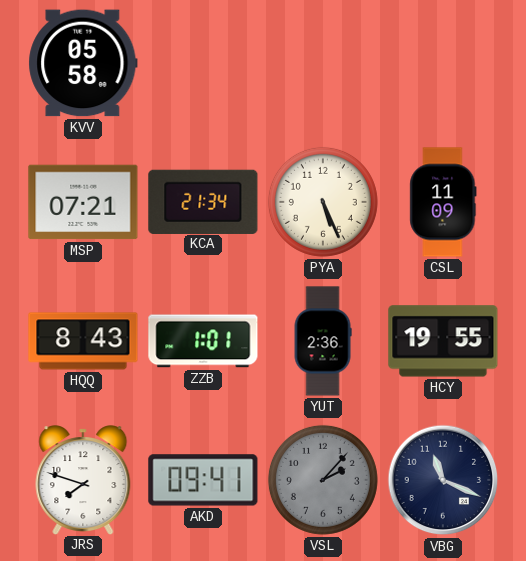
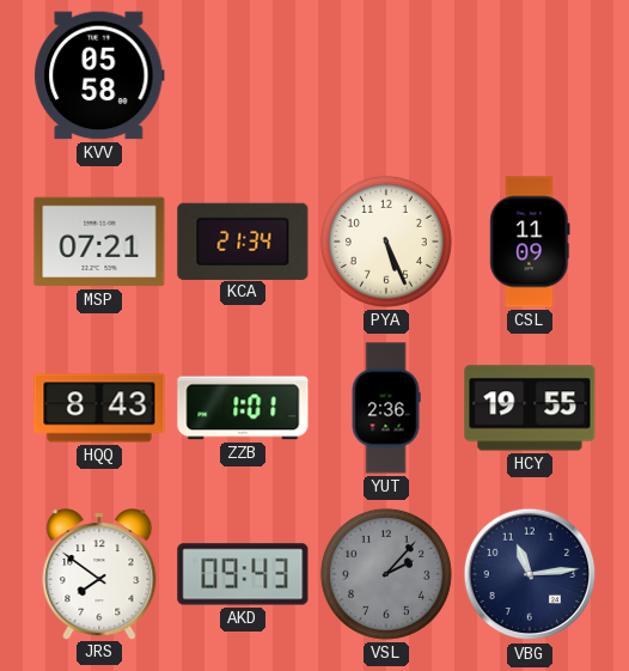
JRS: 7:48 -> 7:51 (99, 574)
AKD: 09:41 -> 09:43 (243, 574)
VBG: 11:19 -> 11:14 (530, 574)
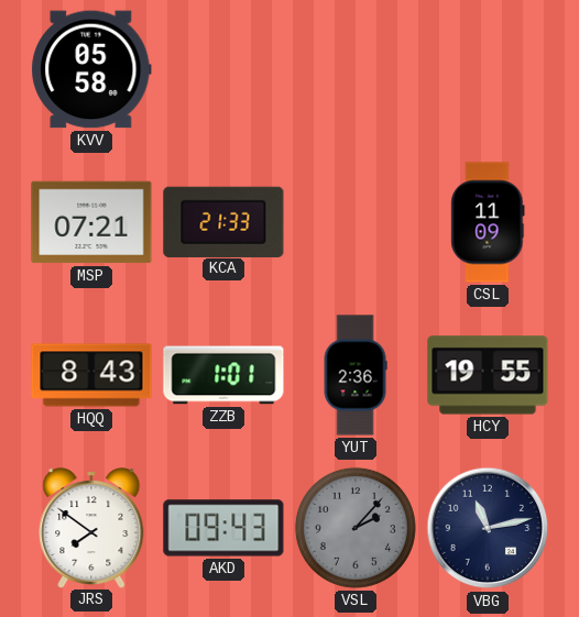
KCA: 21:34 -> 21:33 (223, 221)
PYA: 5:26 -> none (386, 242)
VBG: 11:14 -> 11:13 (488, 528)
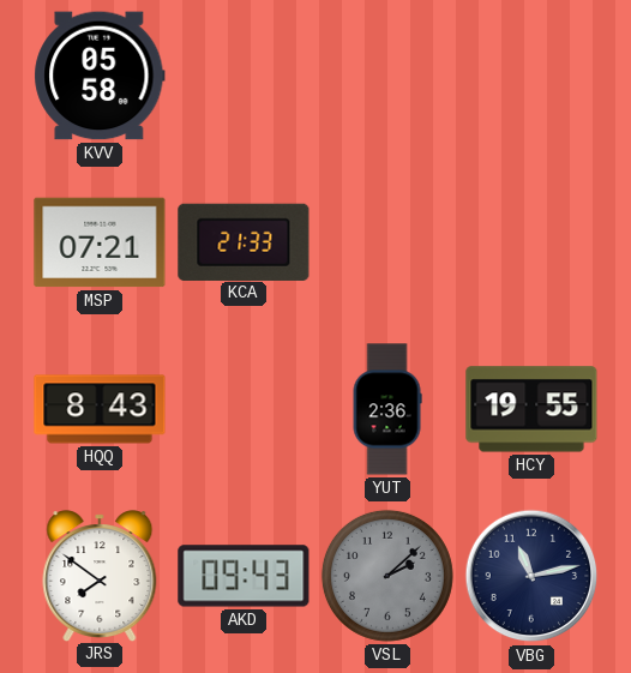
CSL: 11:09 -> none (488, 222)
ZZB: 1:01 -> none (223, 375)
VSL: 2:07 -> 2:08 (387, 576)
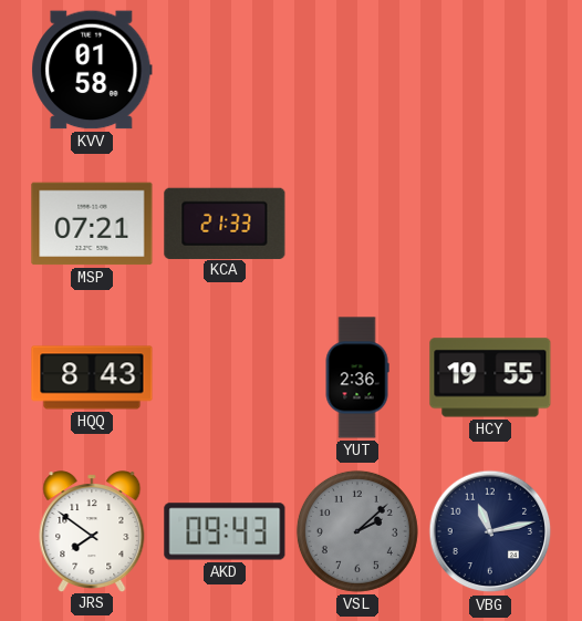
KVV: 05:58 -> 01:58 (92, 70)
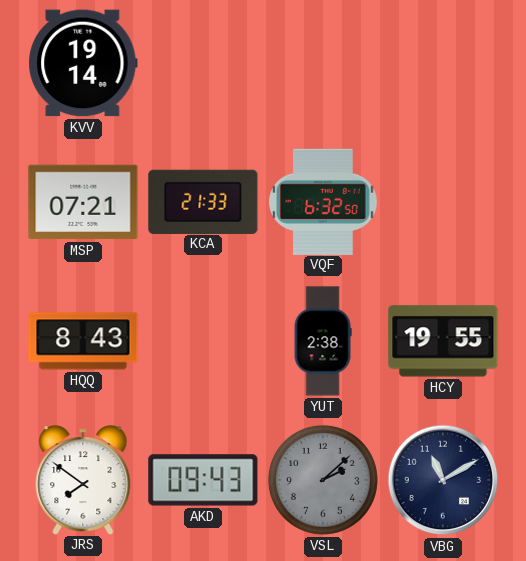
KVV: 01:58 -> 19:14 (83, 63)
VQF: none -> 6:32 (323, 201)
YUT: 2:36 -> 2:38 (323, 341)
VBG: 11:13 -> 11:10 (443, 480)
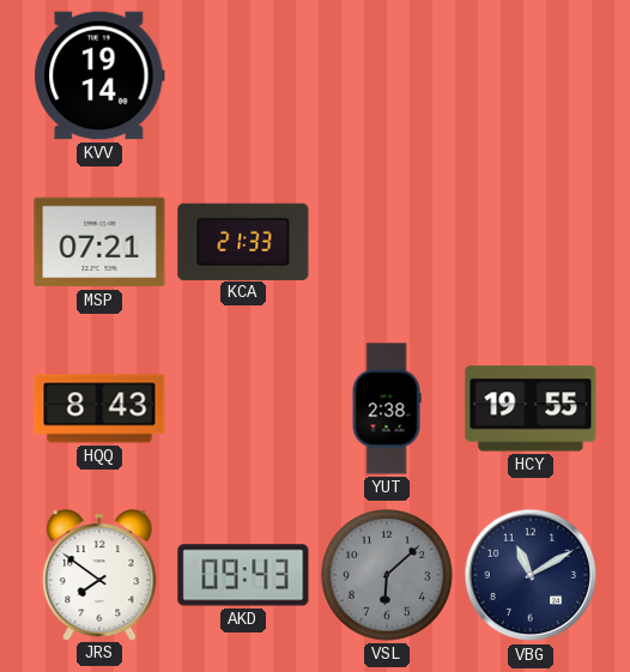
VQF: 6:32 -> none (323, 201)
VSL: 2:08 -> 6:08 (387, 575)
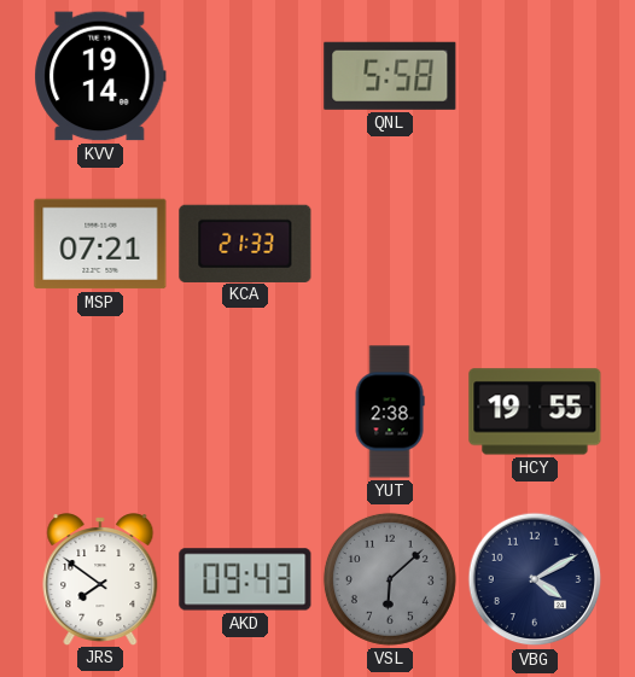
QNL: none -> 5:58 (390, 76)
HQQ: 8:43 -> none (99, 408)
VBG: 11:10 -> 4:10 (535, 579)
